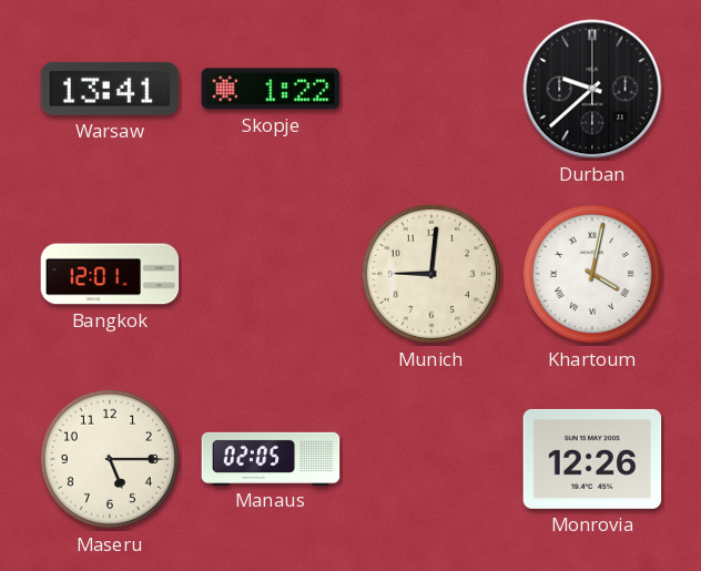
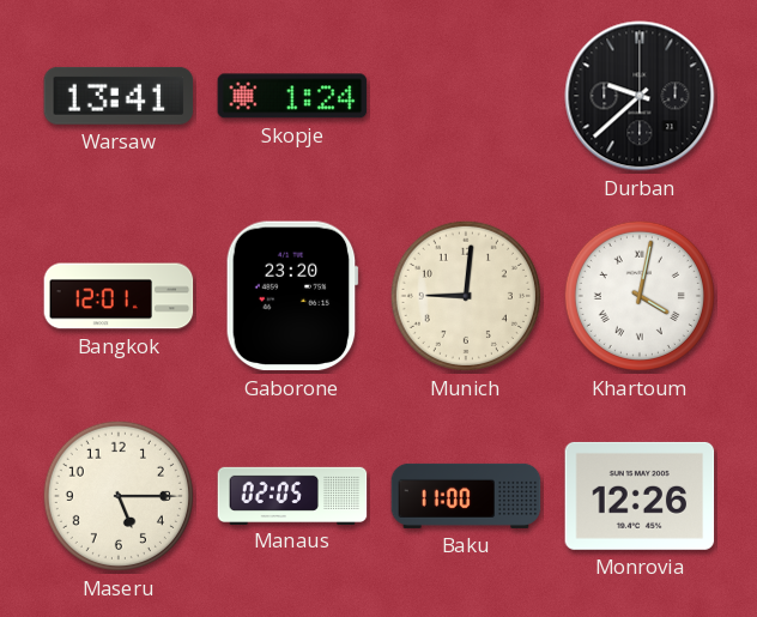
Skopje: 1:22 -> 1:24 (292, 96)
Gaborone: none -> 23:20 (292, 296)
Baku: none -> 11:00 (466, 496)
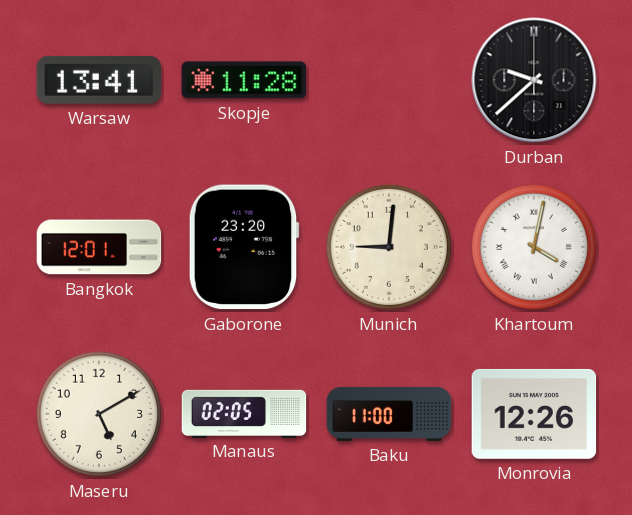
Skopje: 1:24 -> 11:28 (244, 80)
Maseru: 5:15 -> 5:10 (99, 414)
